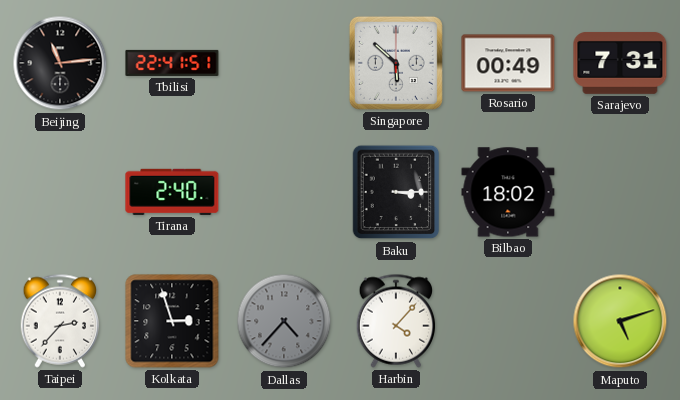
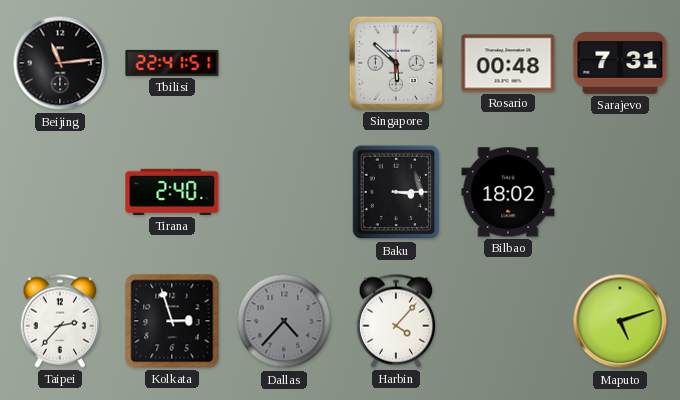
Rosario: 00:49 -> 00:48 (508, 63)
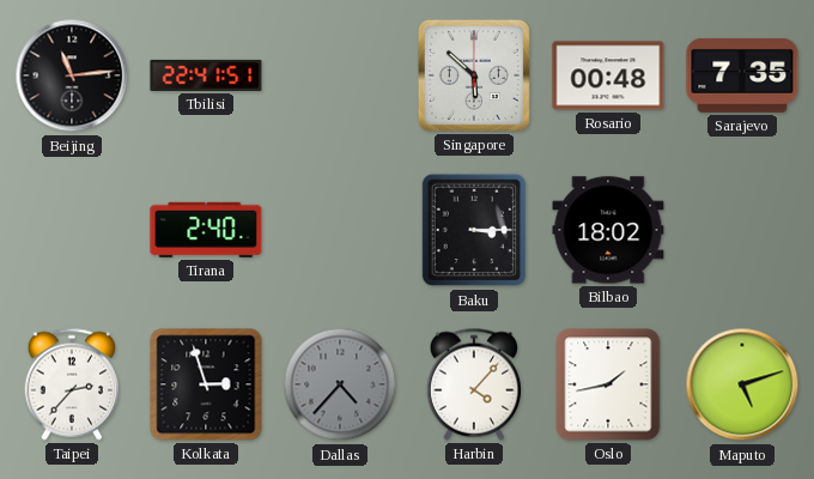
Sarajevo: 7:31 -> 7:35 (742, 75)
Oslo: none -> 1:43 (608, 384)
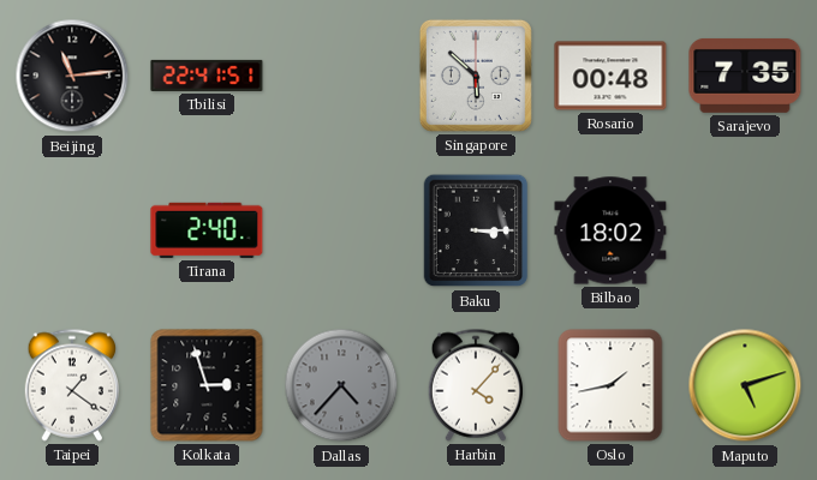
Taipei: 2:37 -> 1:21 (72, 385)
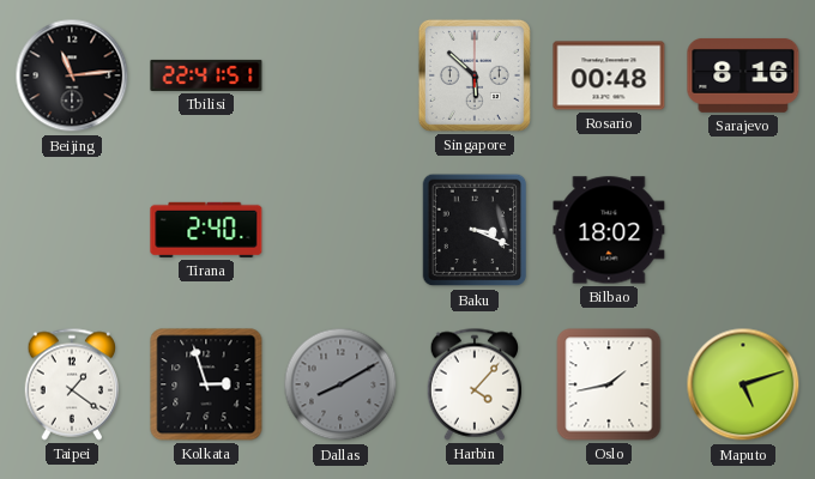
Sarajevo: 7:35 -> 8:16 (743, 75)
Baku: 3:15 -> 3:19 (475, 230)
Dallas: 4:37 -> 8:10 (340, 384)
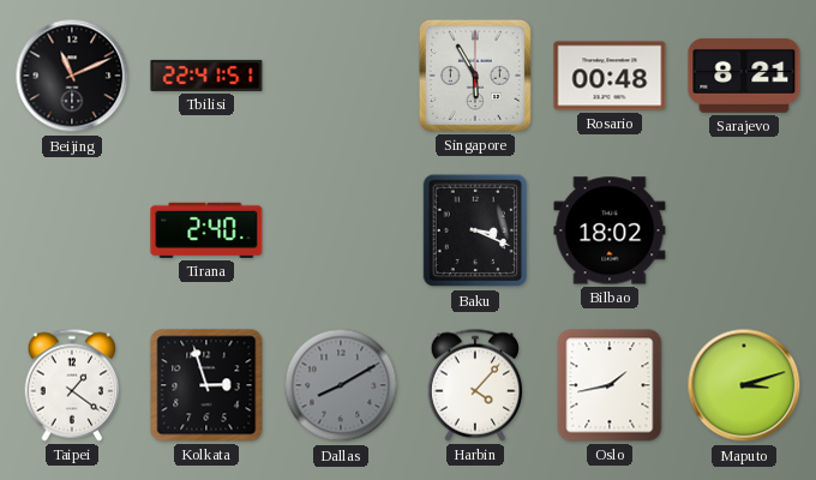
Beijing: 11:14 -> 11:11 (72, 76)
Singapore: 5:52 -> 5:55 (475, 76)
Sarajevo: 8:16 -> 8:21 (744, 76)
Maputo: 5:12 -> 3:12 (744, 385)
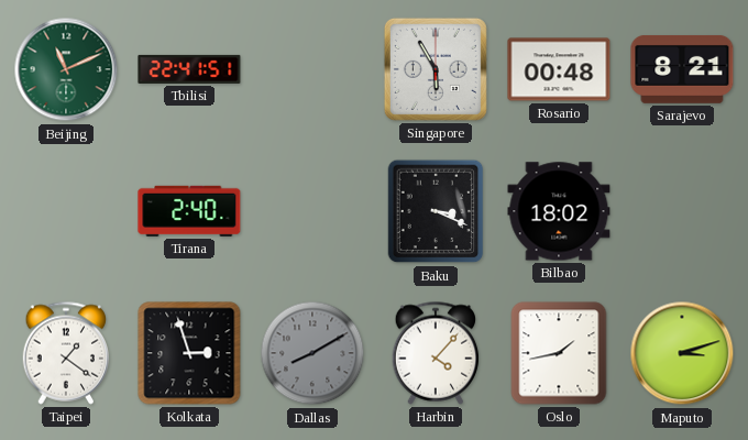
Beijing dial: black -> green (66, 69)
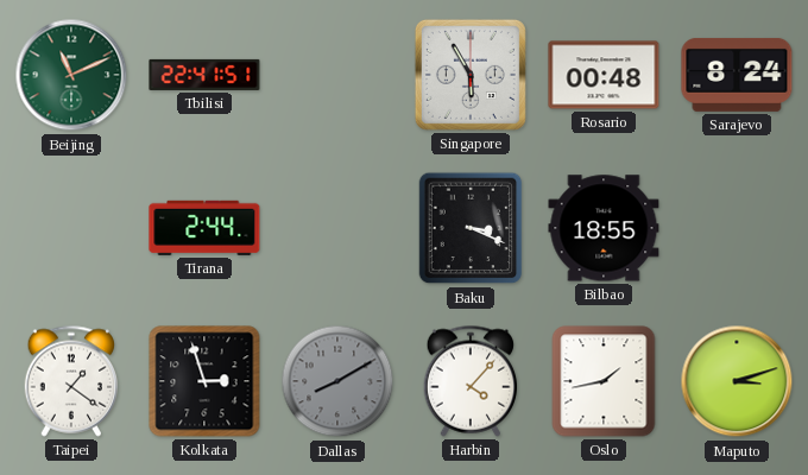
Sarajevo: 8:21 -> 8:24 (737, 75)
Tirana: 2:40 -> 2:44 (204, 228)
Bilbao: 18:02 -> 18:55 (604, 228)
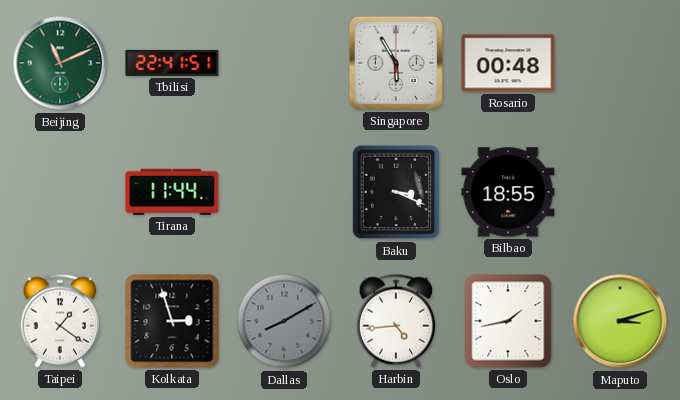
Sarajevo: 8:24 -> none (737, 75)
Tirana: 2:44 -> 11:44 (172, 192)
Harbin: 4:07 -> 4:44 (396, 321)
